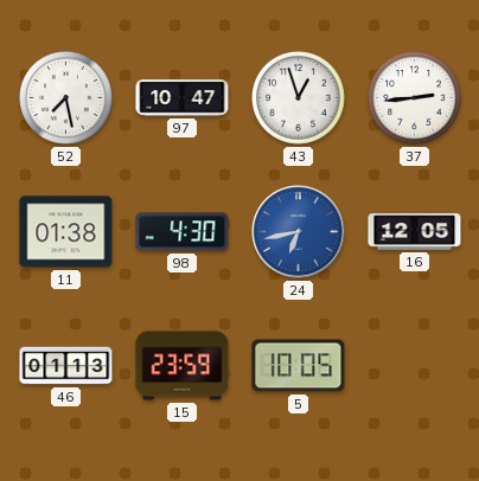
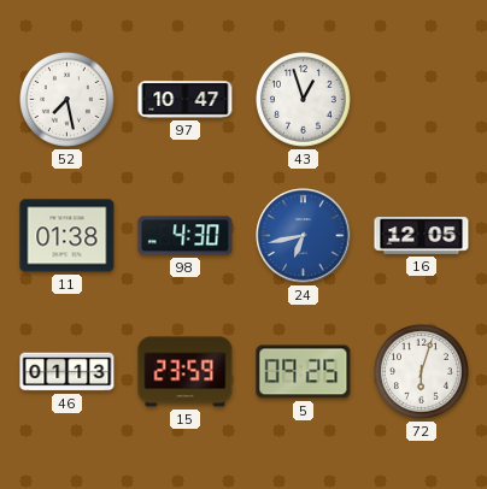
37: 2:44 -> none (415, 98)
5: 10:05 -> 09:25 (304, 372)
72: none -> 6:03 (422, 372)
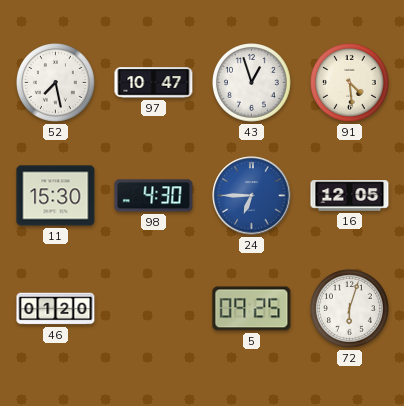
91: none -> 4:29 (350, 83)
11: 01:38 -> 15:30 (56, 196)
24: 6:43 -> 6:45 (252, 196)
46: 01:13 -> 01:20 (56, 309)
15: 23:59 -> none (186, 372)
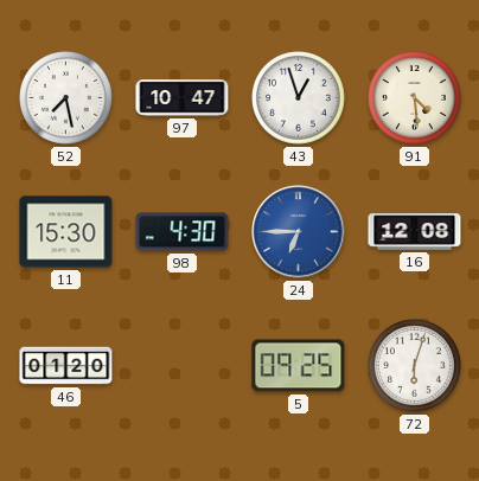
16: 12:05 -> 12:08 (415, 232)
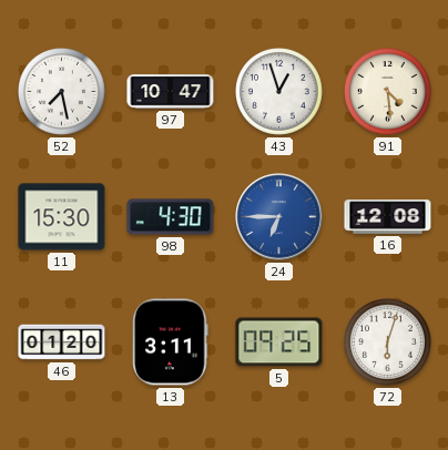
13: none -> 3:11 (171, 342)
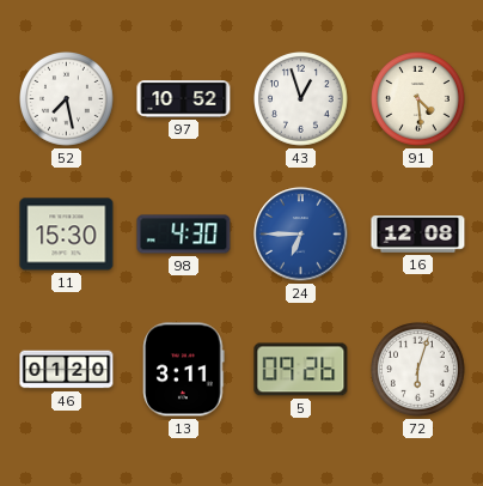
97: 10:47 -> 10:52 (184, 99)
5: 09:25 -> 09:26 (301, 370)
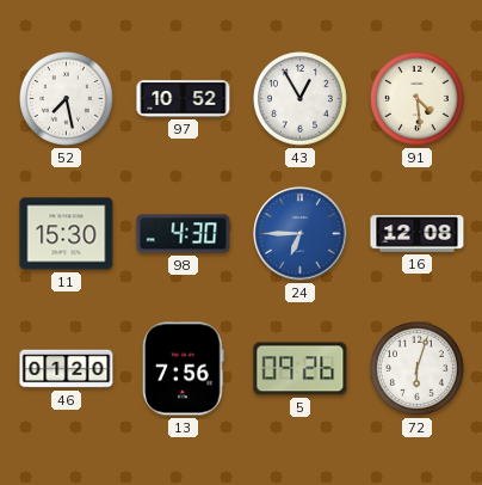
43: 12:57 -> 12:55 (301, 99)
13: 3:11 -> 7:56 (184, 369)
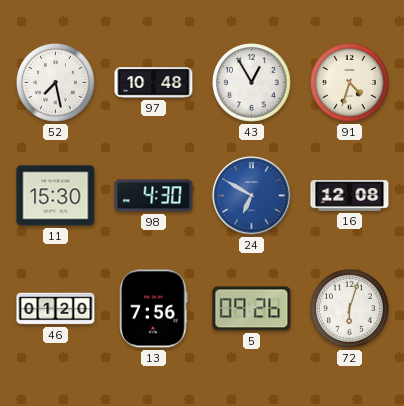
97: 10:52 -> 10:48 (154, 83)
91: 4:29 -> 4:33 (350, 83)
24: 6:45 -> 6:50 (252, 196)
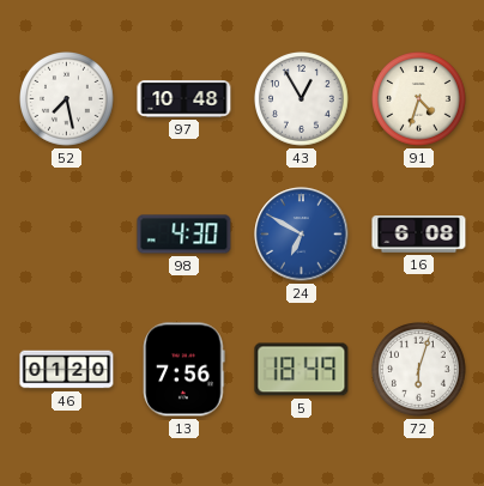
11: 15:30 -> none (56, 196)
16: 12:08 -> 6:08 (419, 235)
5: 09:26 -> 18:49 (302, 370)
